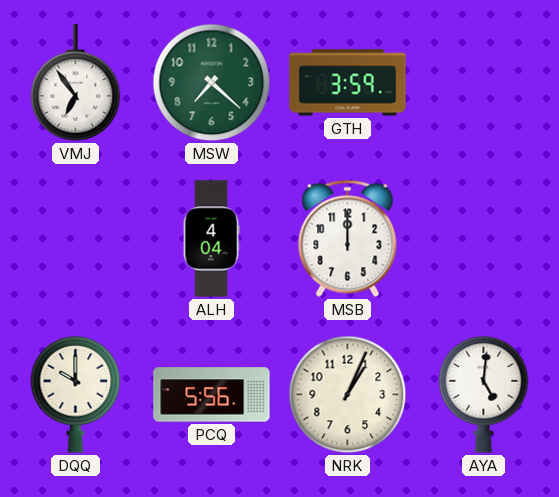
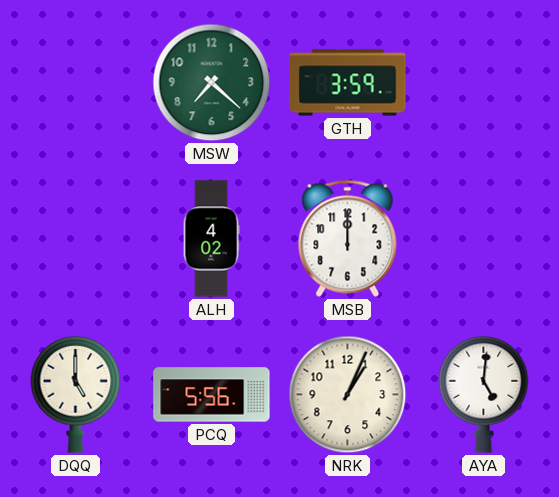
VMJ: 6:54 -> none (76, 83)
ALH: 4:04 -> 4:02 (211, 239)
DQQ: 10:00 -> 5:00 (76, 394)
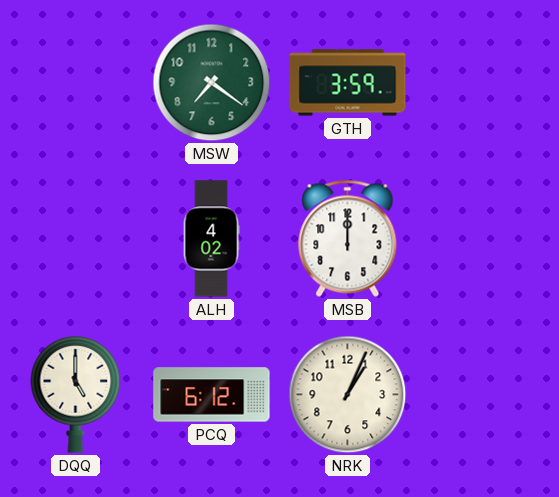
MSW: 7:22 -> 7:21 (212, 83)
PCQ: 5:56 -> 6:12 (212, 395)
AYA: 5:01 -> none (484, 394)
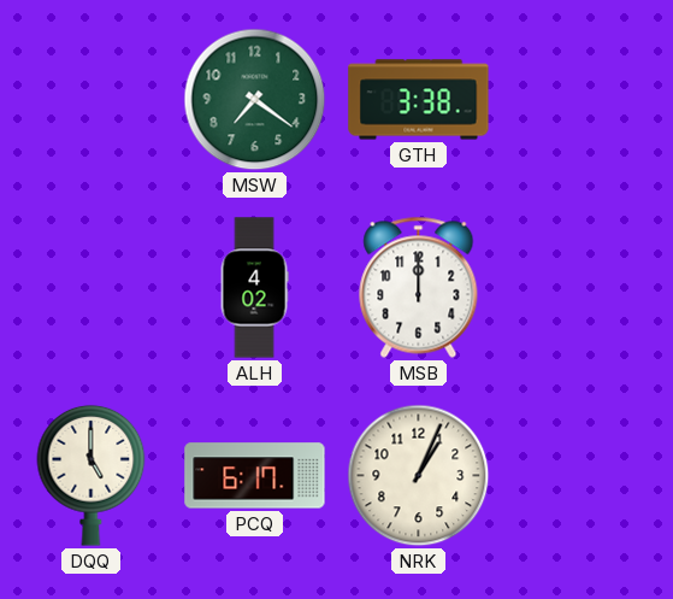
GTH: 3:59 -> 3:38 (419, 100)
PCQ: 6:12 -> 6:17 (255, 476)
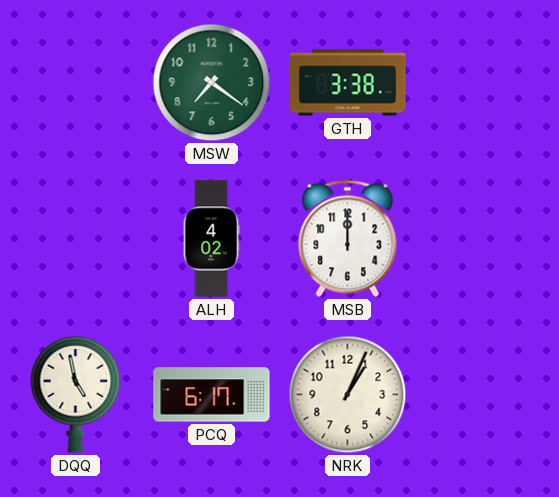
DQQ: 5:00 -> 4:58 (76, 394)
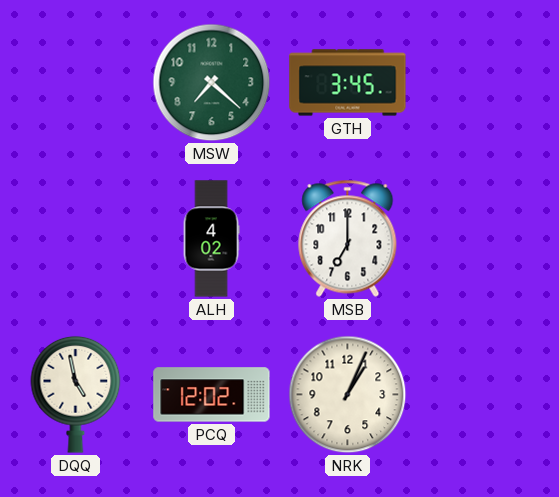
MSW: 7:21 -> 7:22 (212, 83)
GTH: 3:38 -> 3:45 (348, 83)
MSB: 12:00 -> 7:00 (348, 238)
PCQ: 6:17 -> 12:02 (212, 395)
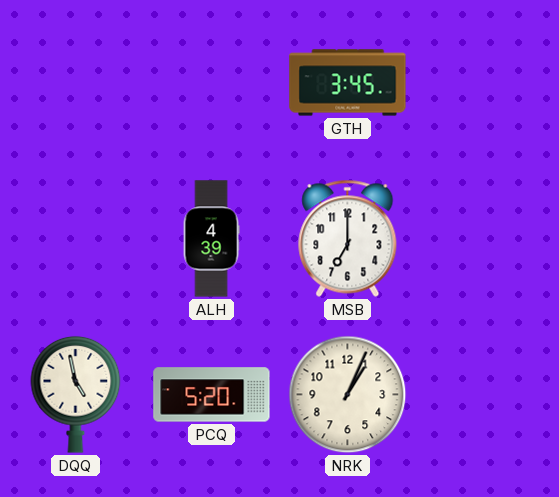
MSW: 7:22 -> none (212, 83)
ALH: 4:02 -> 4:39 (211, 239)
PCQ: 12:02 -> 5:20 (212, 395)
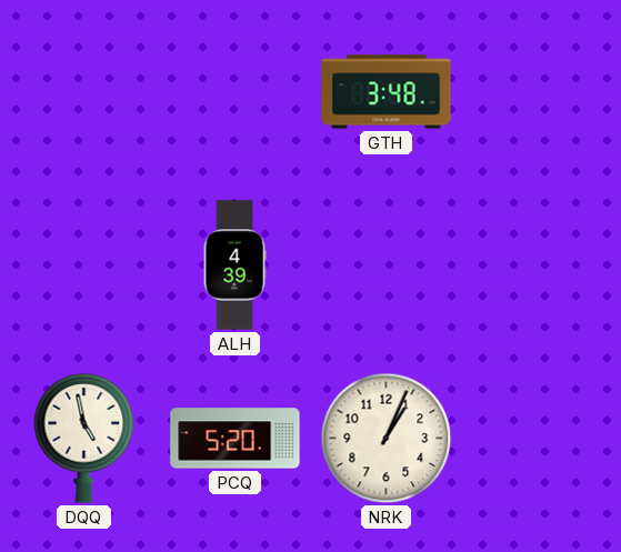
GTH: 3:45 -> 3:48 (387, 92)
MSB: 7:00 -> none (348, 238)
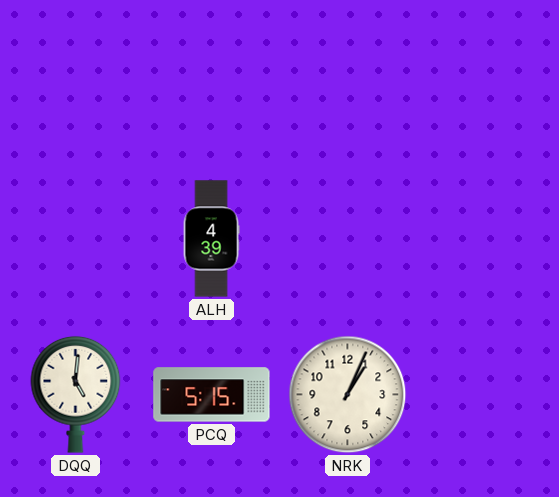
GTH: 3:48 -> none (387, 92)
DQQ: 4:58 -> 5:01 (76, 394)
PCQ: 5:20 -> 5:15 (212, 395)
